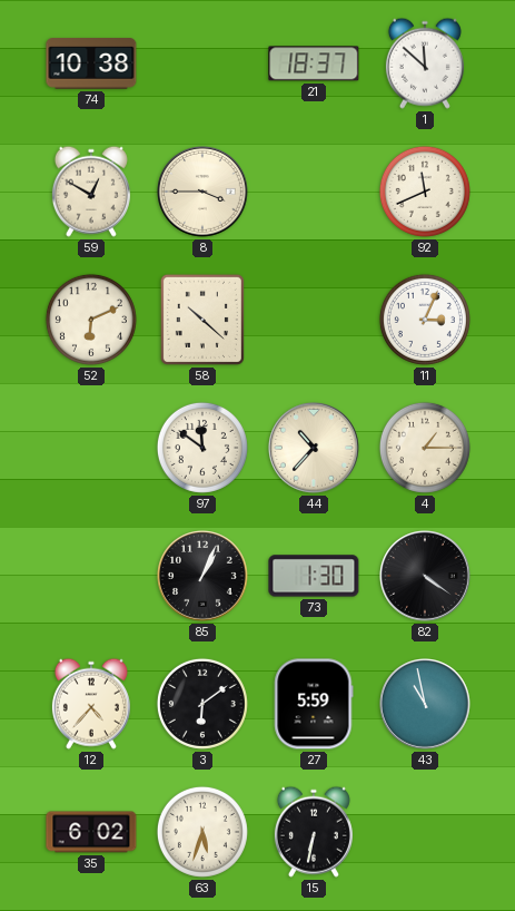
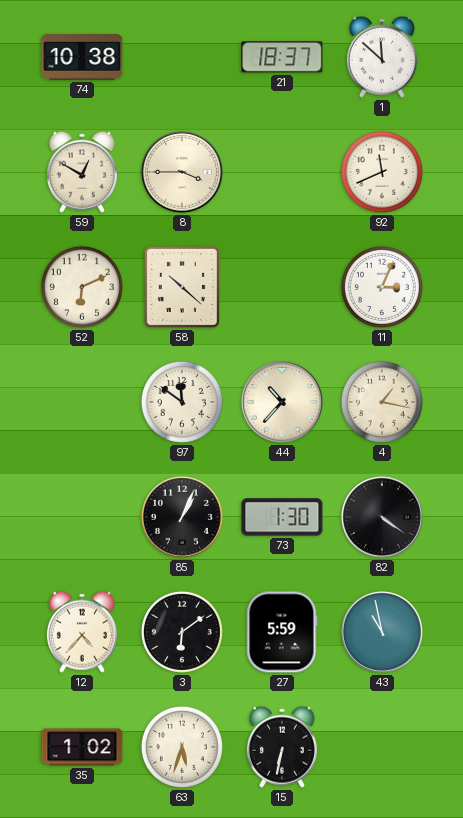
4: 1:15 -> 1:17 (382, 402)
35: 6:02 -> 1:02 (82, 747)
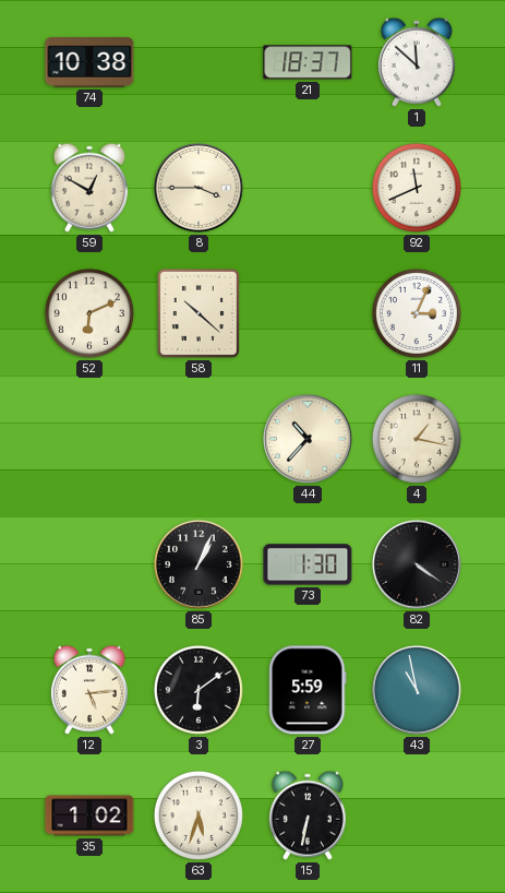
97: 11:51 -> none (182, 402)
12: 4:37 -> 5:14 (89, 690)
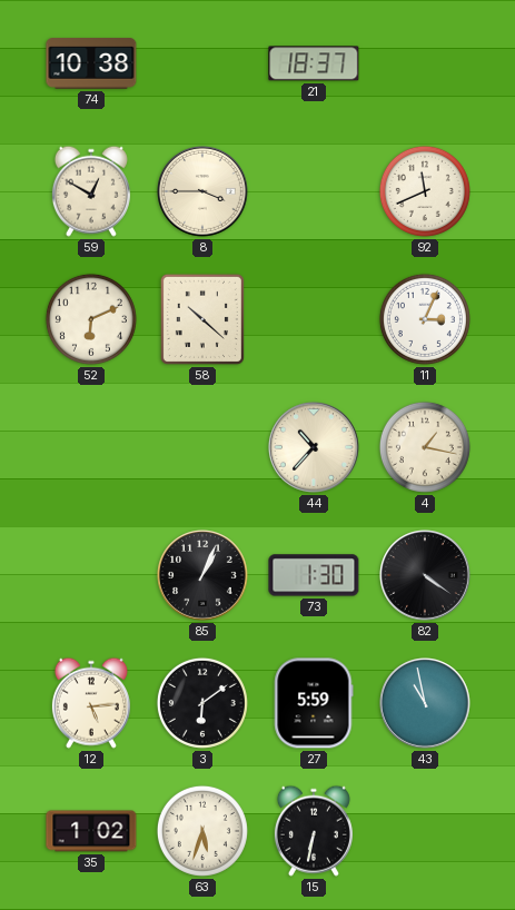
1: 11:52 -> none (417, 62)
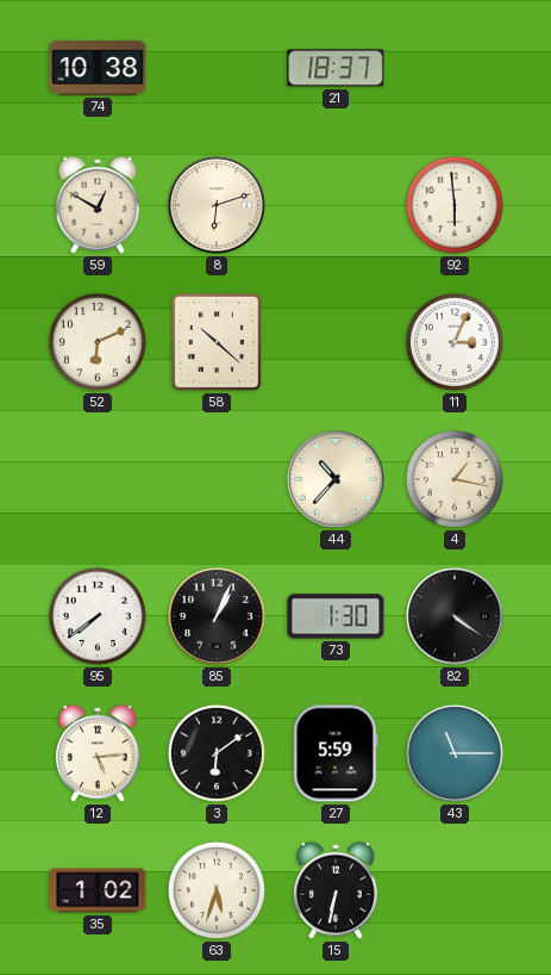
8: 3:45 -> 6:12 (218, 206)
92: 11:41 -> 5:59 (455, 205)
95: none -> 7:39 (98, 616)
43: 10:58 -> 11:15 (456, 754)
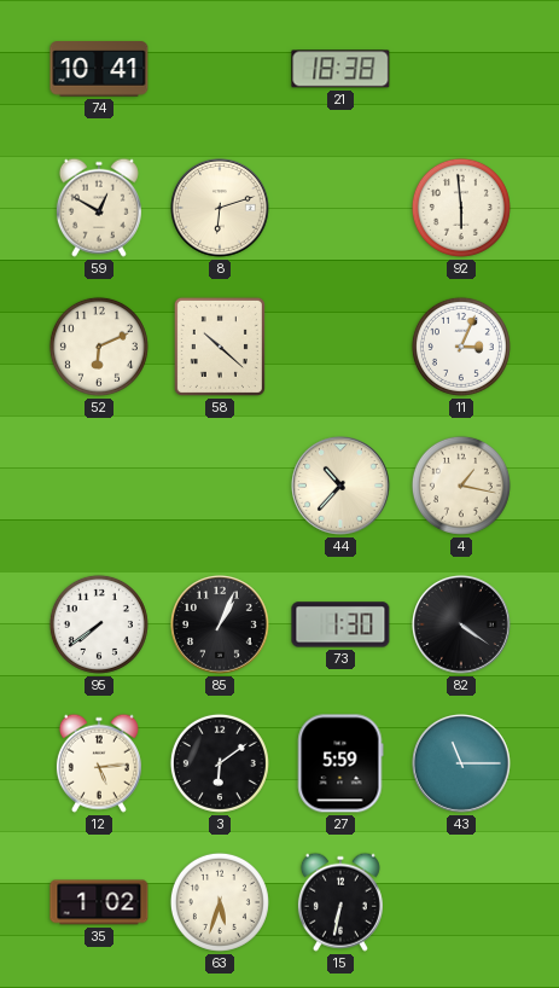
74: 10:38 -> 10:41 (99, 69)
21: 18:37 -> 18:38 (340, 69)
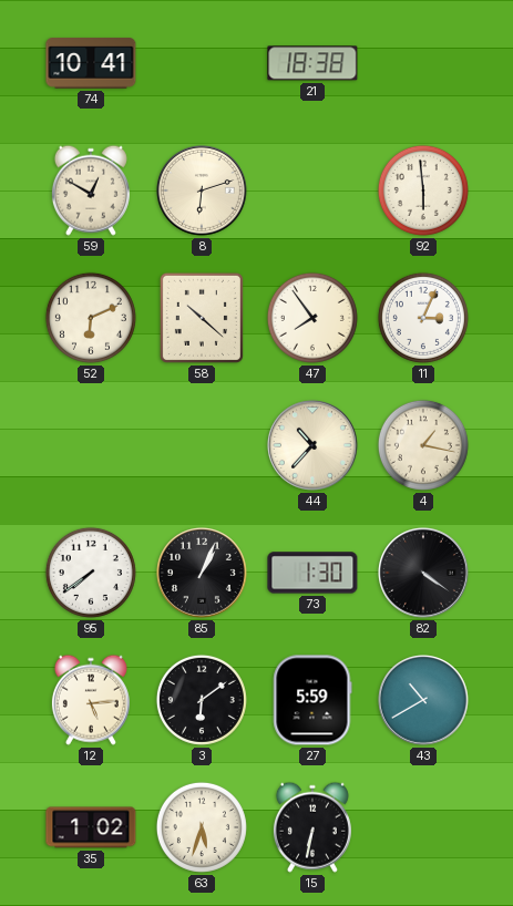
47: none -> 7:54 (312, 318)
43: 11:15 -> 10:40 (424, 701)
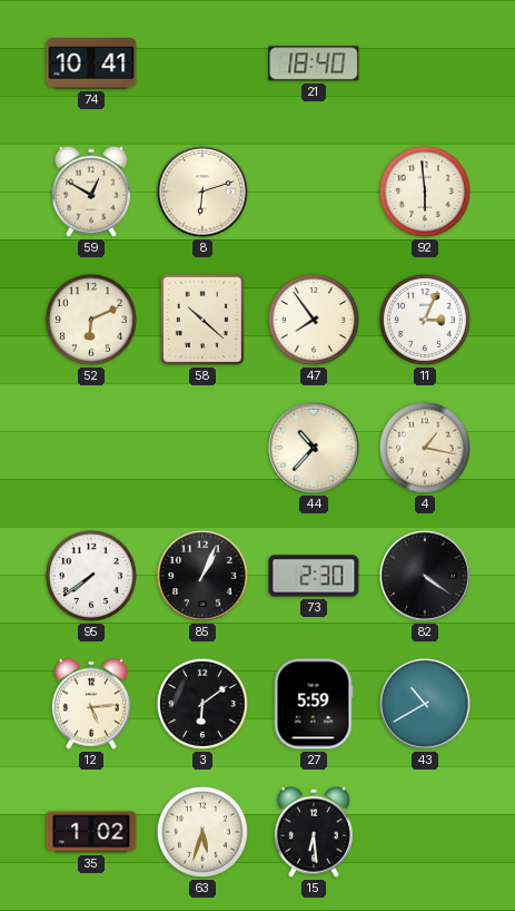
21: 18:38 -> 18:40 (314, 63)
73: 1:30 -> 2:30 (314, 576)
15: 6:32 -> 6:29 (314, 832)
